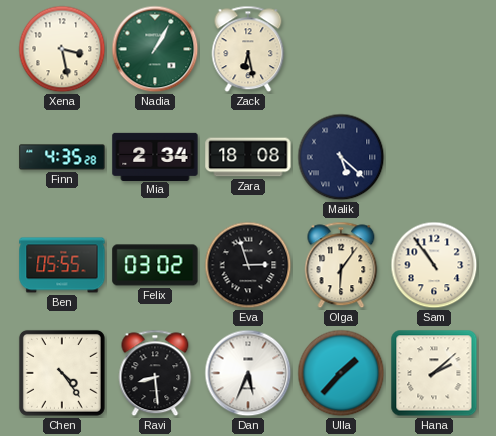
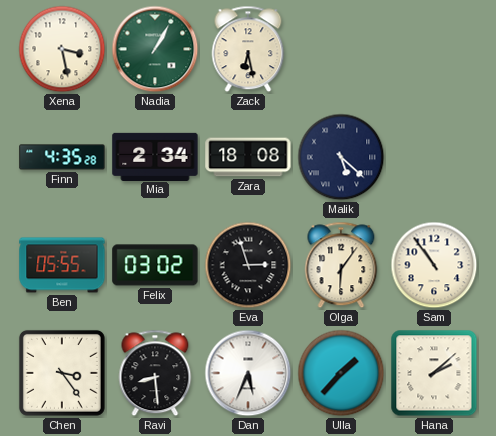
Chen: 4:24 -> 3:24 (62, 373)
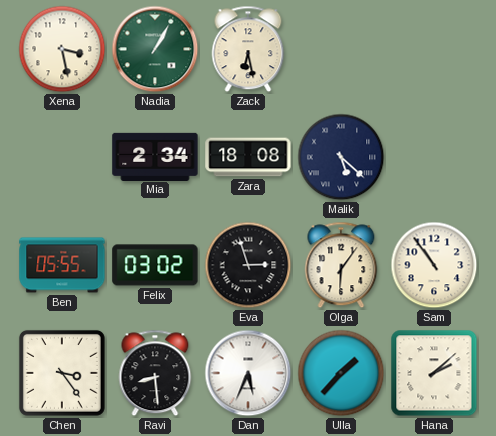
Finn: 4:35 -> none (62, 157)
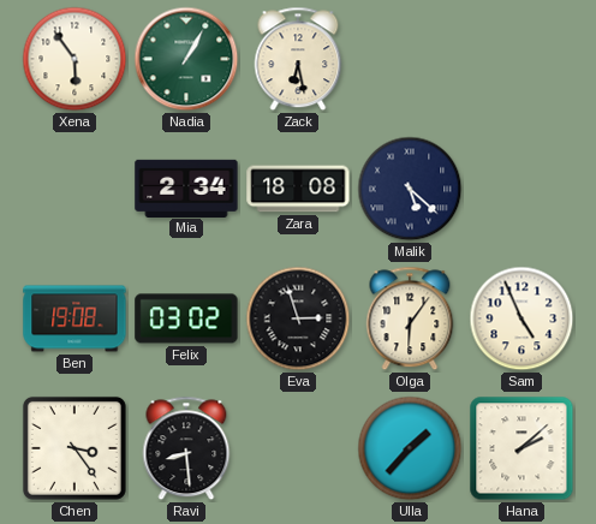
Xena: 3:28 -> 5:54 (74, 59)
Ben: 05:55 -> 19:08 (74, 318)
Sam: 10:54 -> 4:56 (521, 318)
Dan: 5:34 -> none (248, 373)
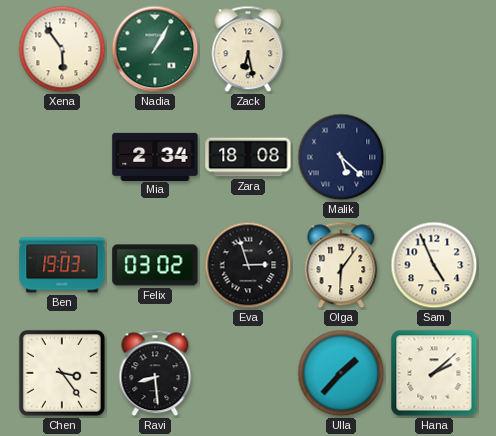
Ben: 19:08 -> 19:03 (62, 265)
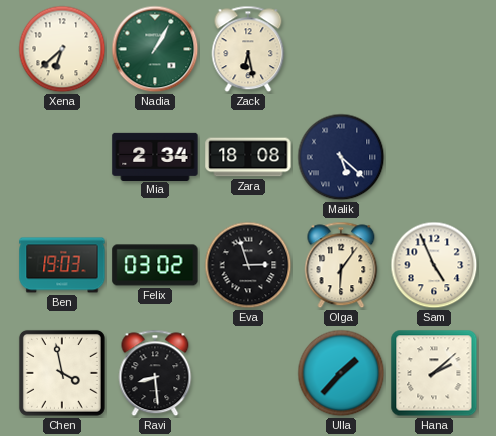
Xena: 5:54 -> 6:38 (62, 49)
Chen: 3:24 -> 3:58 (62, 373)
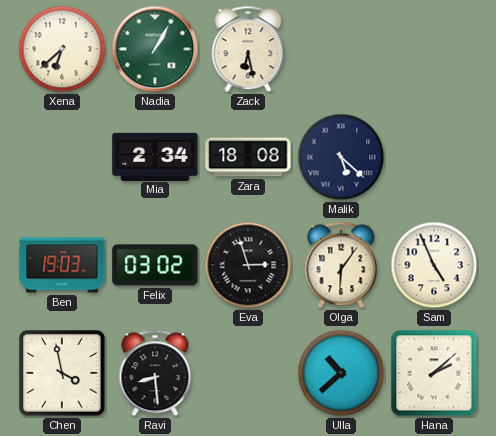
Ulla: 1:37 -> 10:38 (341, 373)
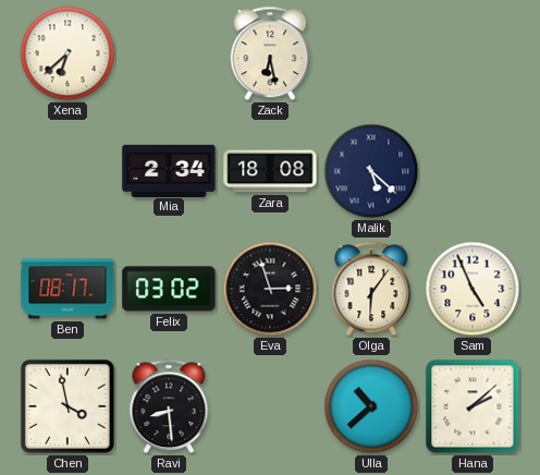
Nadia: 1:05 -> none (155, 49)
Ben: 19:03 -> 08:17 (67, 289)
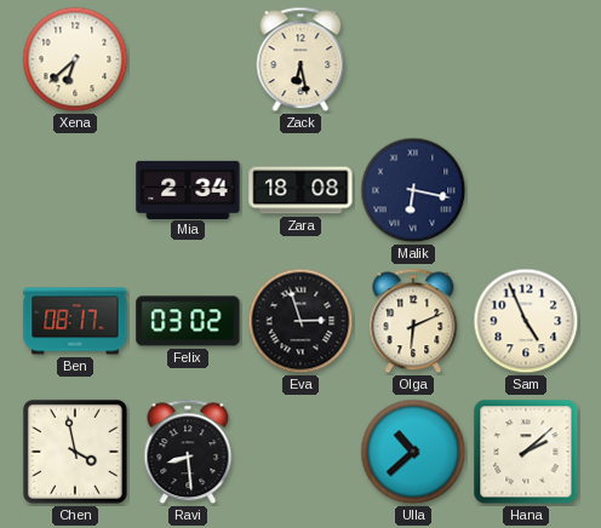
Malik: 5:22 -> 6:17 (413, 190)
Olga: 6:06 -> 6:11 (413, 321)
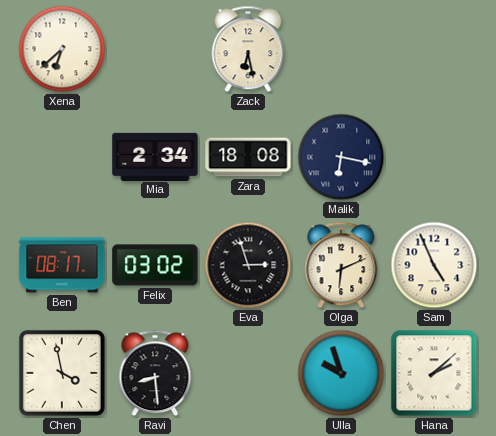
Ulla: 10:38 -> 9:57 (341, 373)
